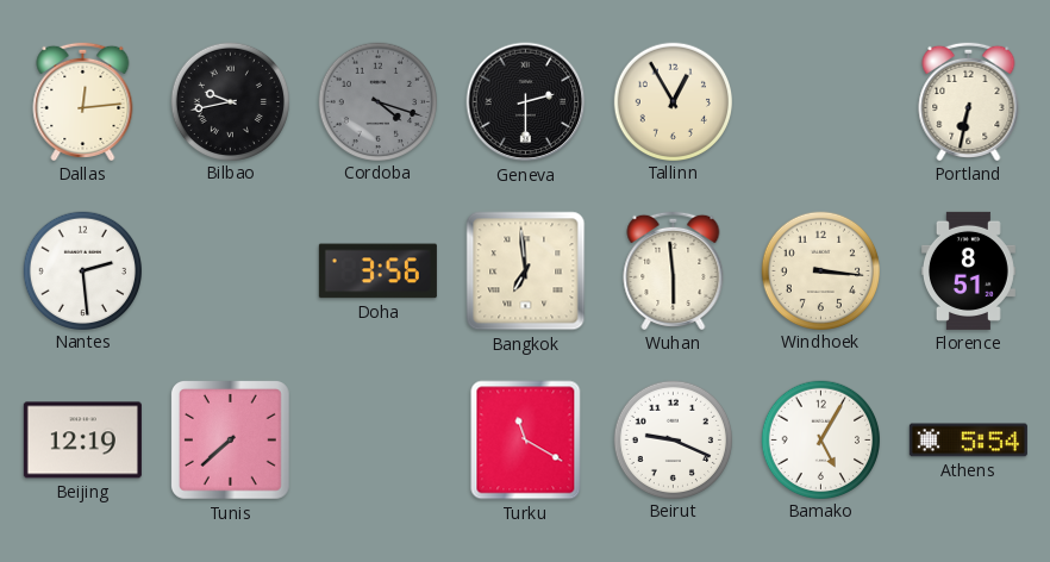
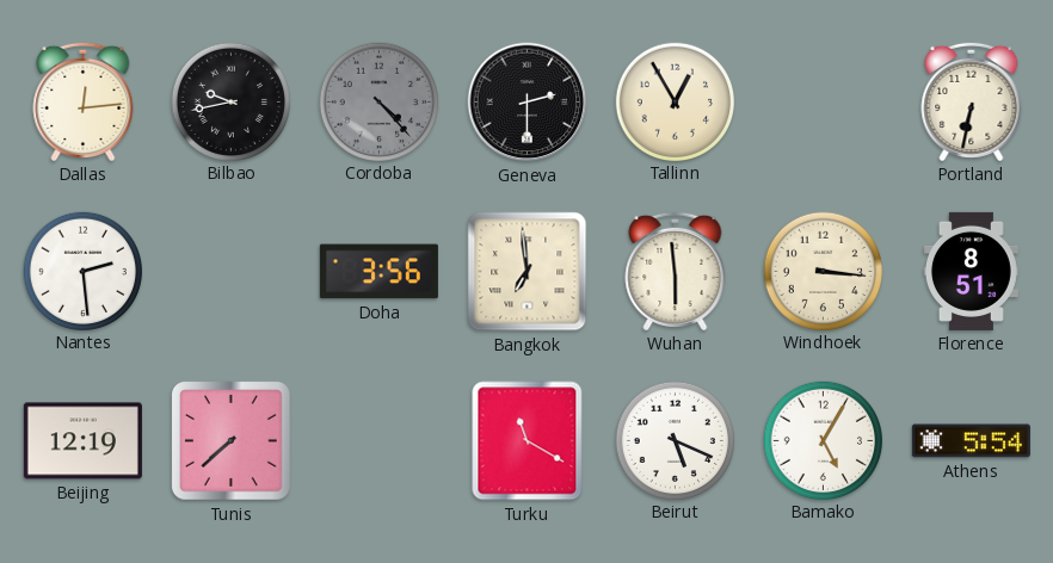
Cordoba: 4:18 -> 4:23 (378, 101)
Beirut: 9:19 -> 5:19 (675, 440)
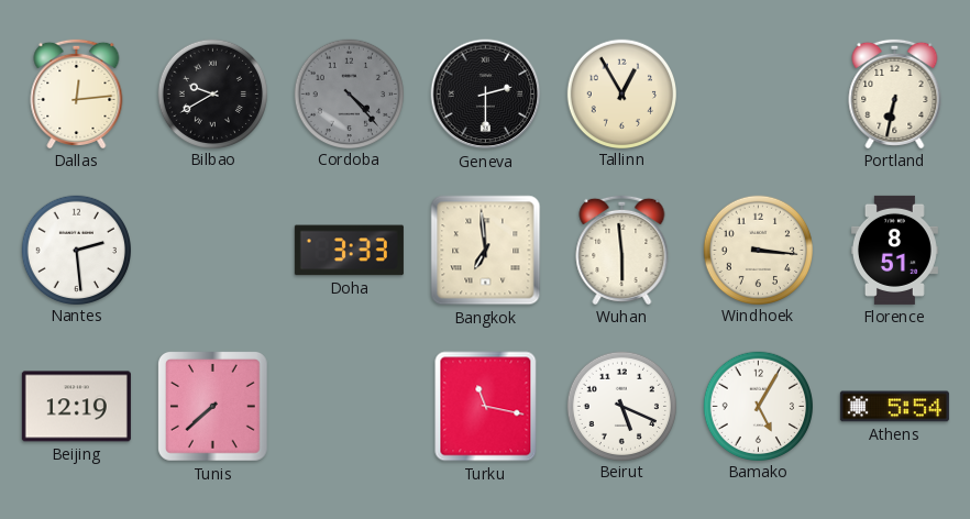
Bilbao: 9:43 -> 9:40 (212, 93)
Doha: 3:56 -> 3:33 (349, 251)
Turku: 11:20 -> 11:17 (486, 407)
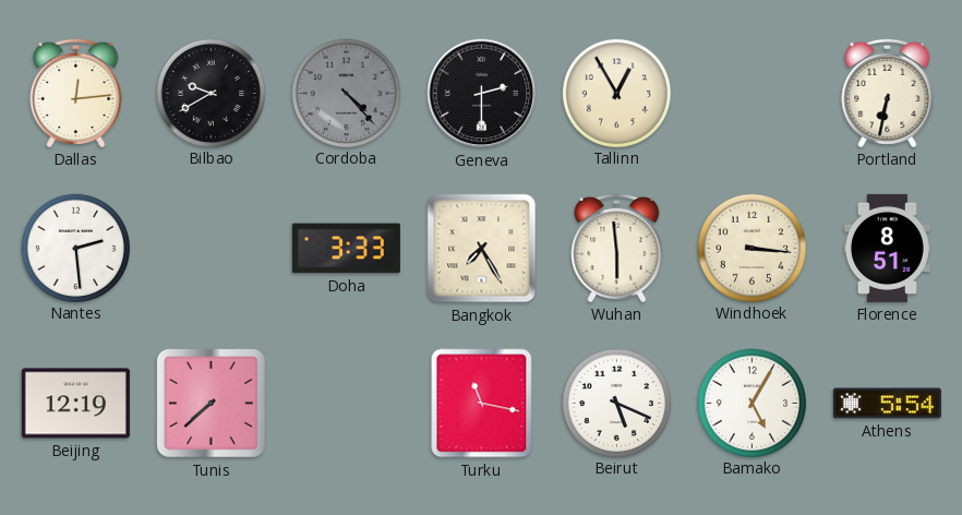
Bangkok: 6:59 -> 7:25 (482, 249)
